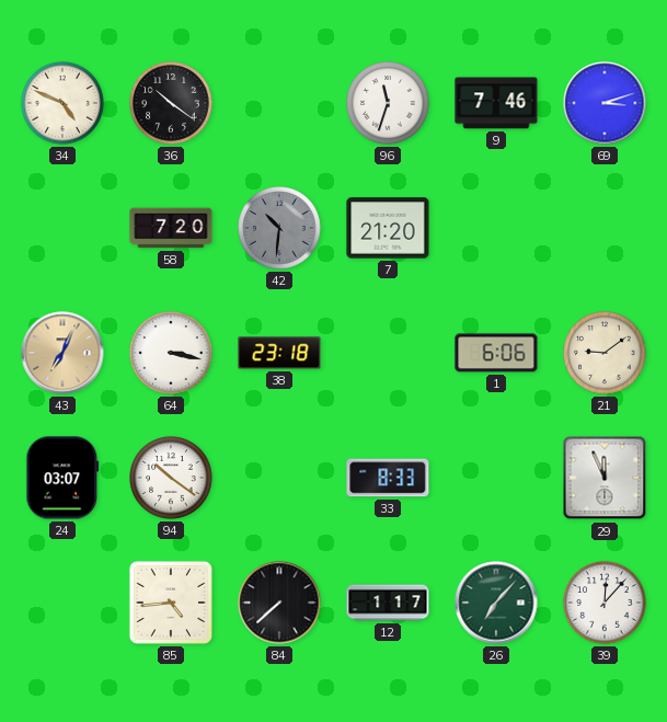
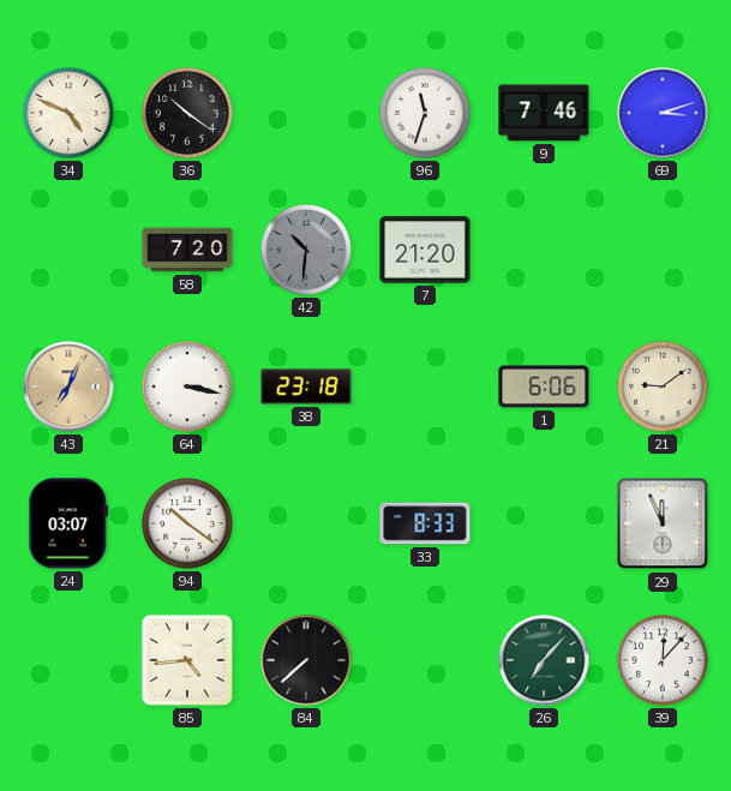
12: 1:17 -> none (388, 603)
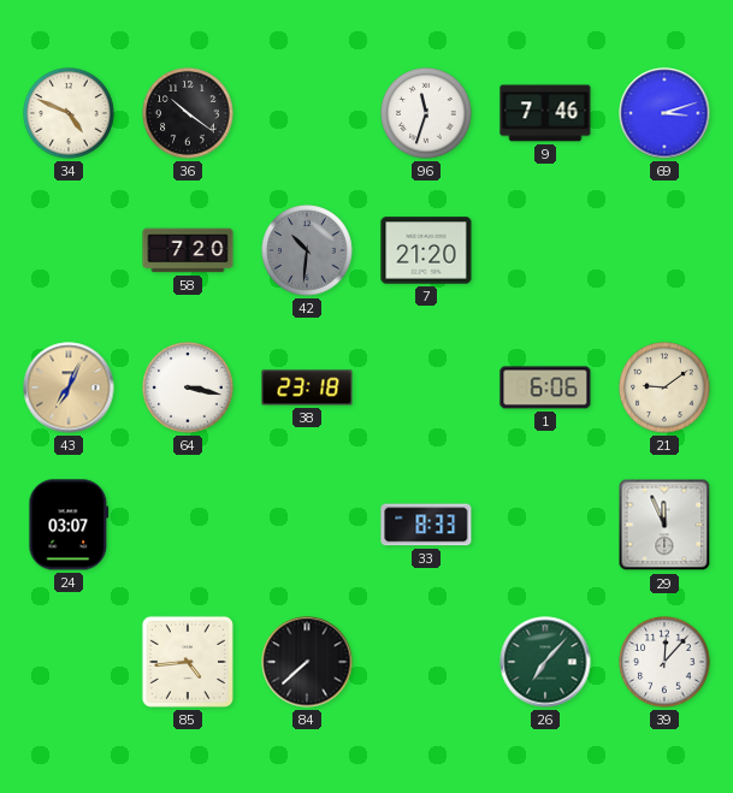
94: 10:21 -> none (187, 523)
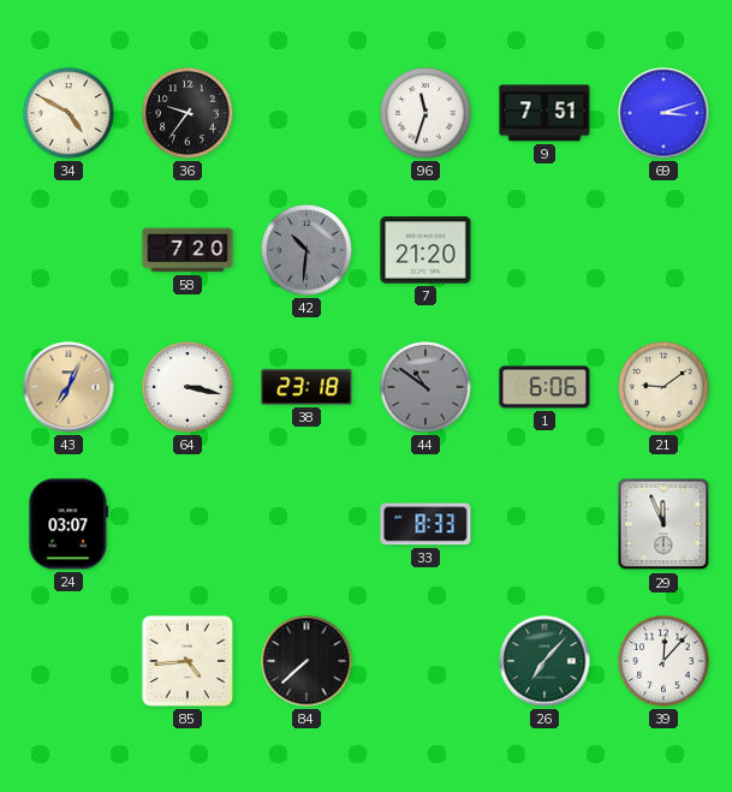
34: 4:49 -> 4:50 (69, 113)
36: 10:21 -> 9:36 (188, 113)
9: 7:46 -> 7:51 (544, 113)
44: none -> 10:51 (425, 387)
